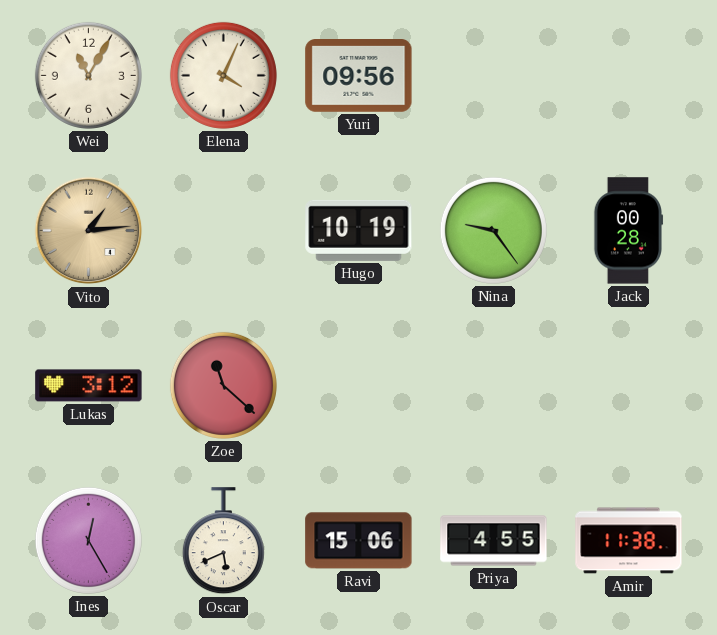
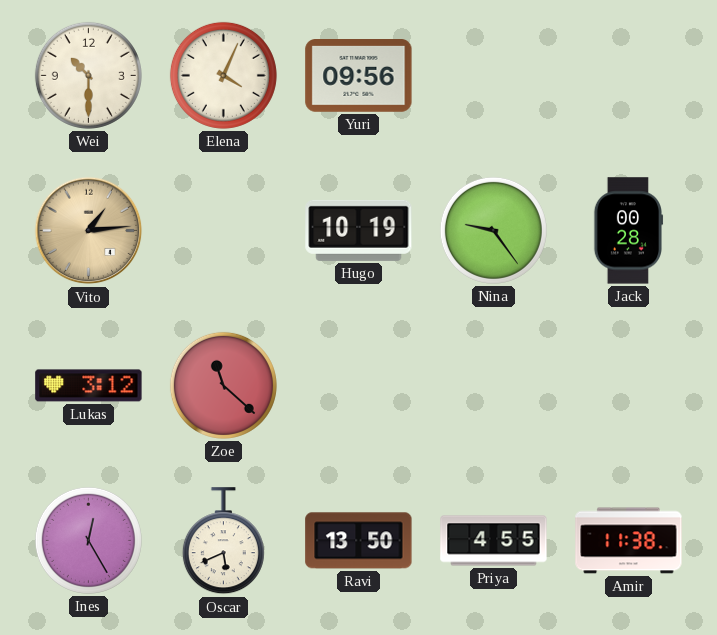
Wei: 11:05 -> 10:30 (88, 75)
Ravi: 15:06 -> 13:50 (359, 541)
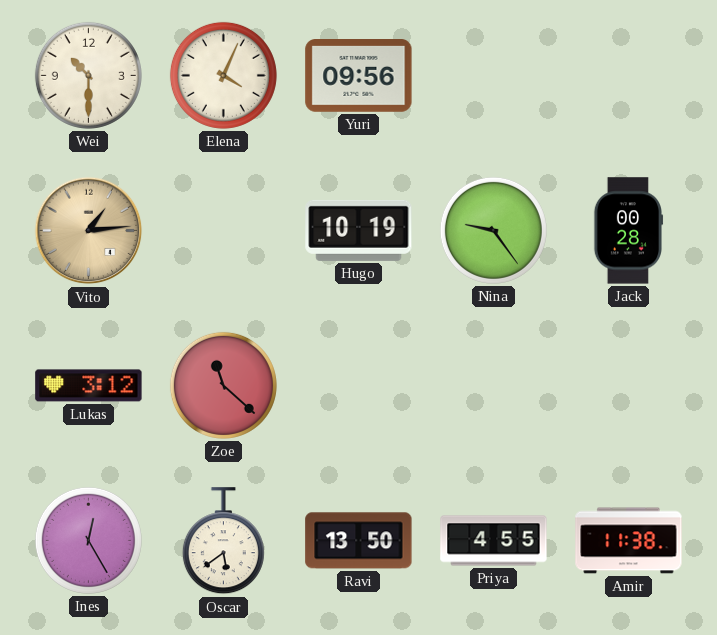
Oscar: 5:41 -> 5:39 (223, 541)
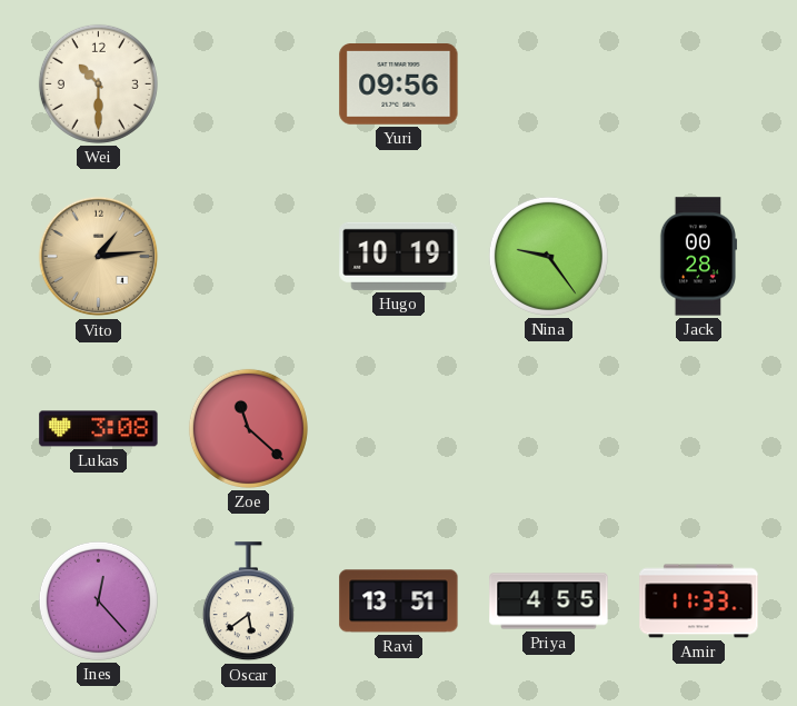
Elena: 4:04 -> none (223, 75)
Lukas: 3:12 -> 3:08 (99, 429)
Ines: 12:25 -> 12:23 (98, 600)
Ravi: 13:50 -> 13:51 (399, 601)
Amir: 11:38 -> 11:33 (699, 601)
